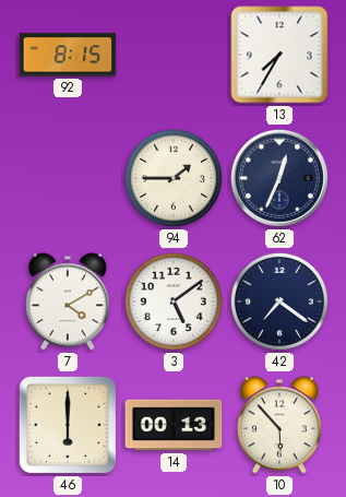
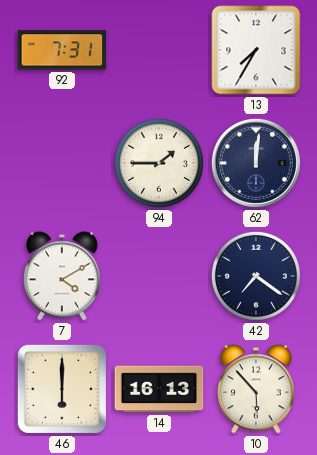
92: 8:15 -> 7:31 (62, 50)
62: 12:34 -> 12:01 (256, 163)
3: 5:09 -> none (174, 301)
14: 00:13 -> 16:13 (159, 389)
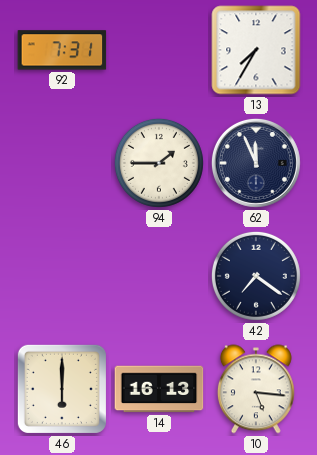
62: 12:01 -> 11:56 (256, 163)
7: 4:10 -> none (62, 276)
10: 5:53 -> 5:16 (256, 389)
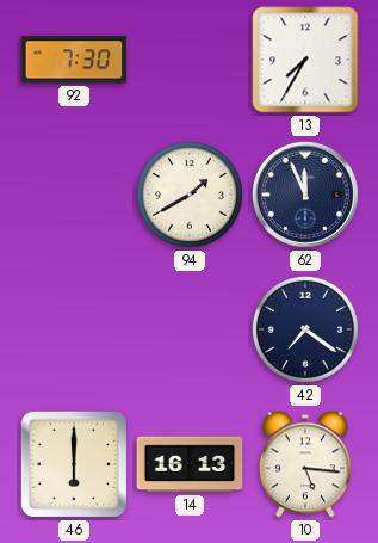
92: 7:31 -> 7:30 (74, 60)
94: 1:45 -> 1:40 (190, 195)
